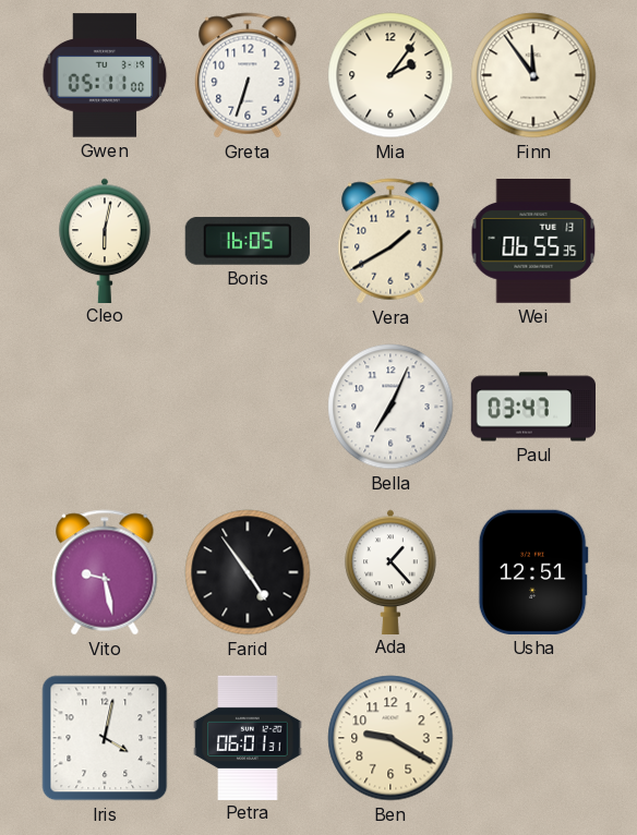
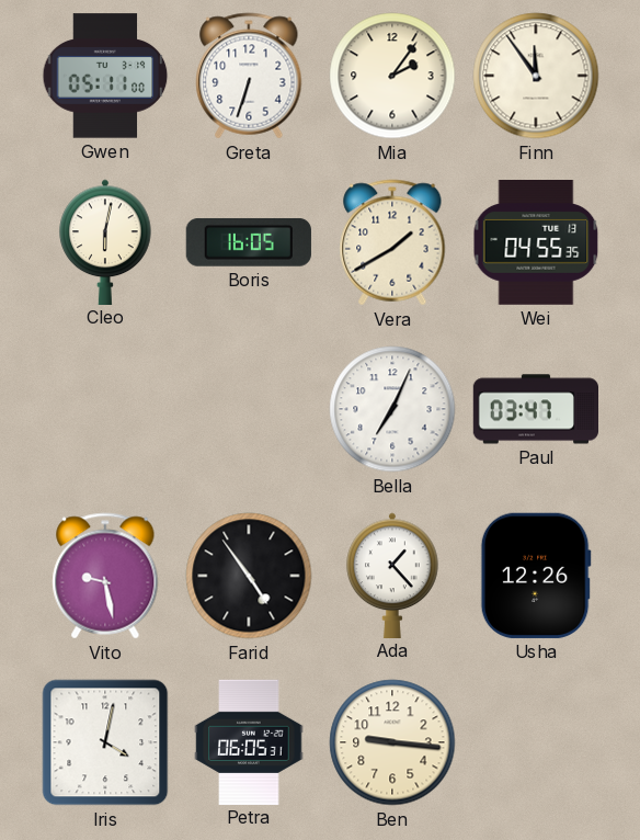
Wei: 06:55 -> 04:55 (536, 243)
Usha: 12:51 -> 12:26 (536, 576)
Petra: 06:01 -> 06:05 (249, 741)
Ben: 9:20 -> 9:16 (392, 742)
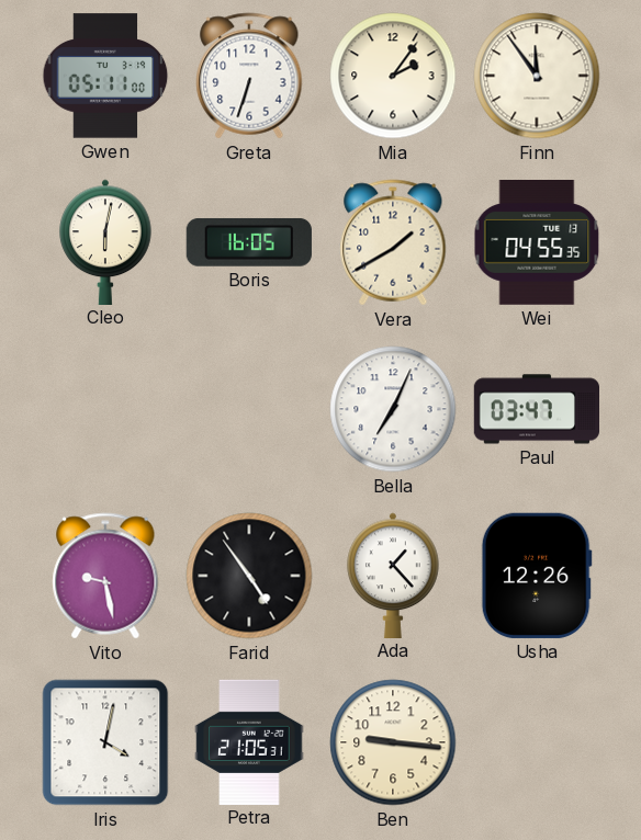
Petra: 06:05 -> 21:05 (249, 741)
